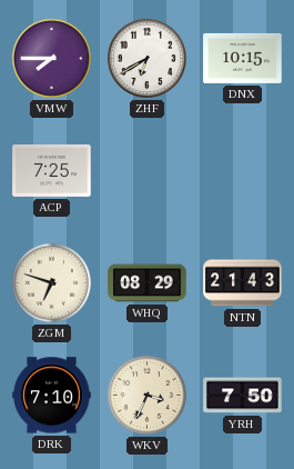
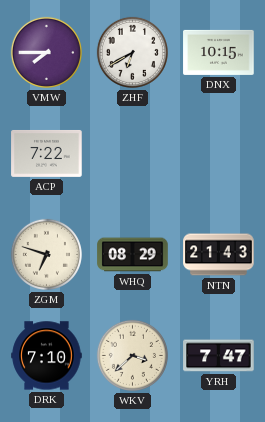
ACP: 7:25 -> 7:22 (47, 153)
WKV: 3:34 -> 3:38 (132, 355)
YRH: 7:50 -> 7:47 (219, 356)
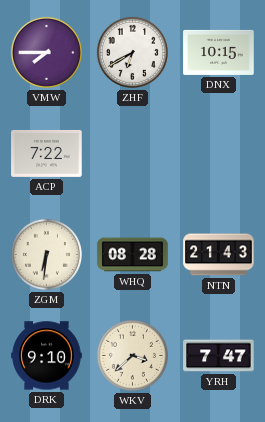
ZGM: 6:48 -> 6:31 (46, 254)
WHQ: 08:29 -> 08:28 (133, 255)
DRK: 7:10 -> 9:10 (47, 356)
